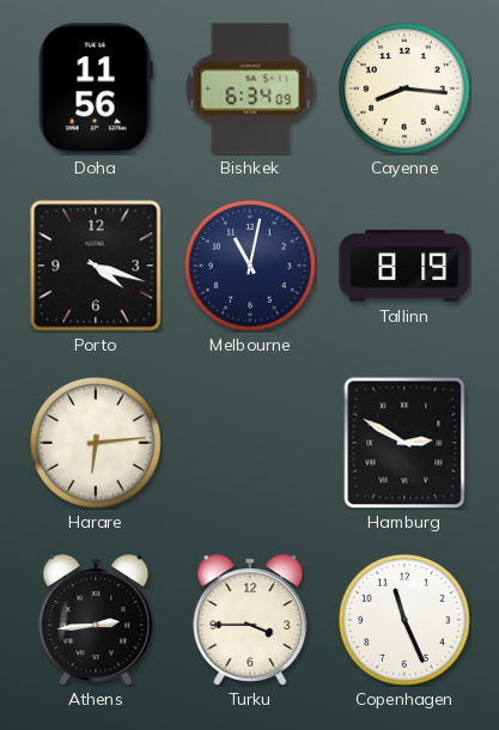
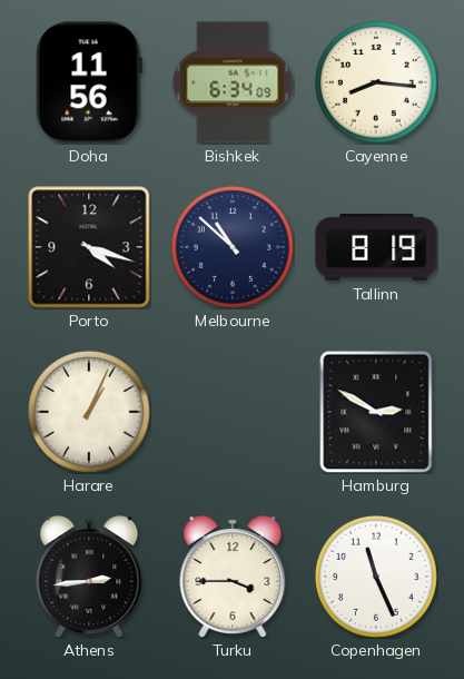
Melbourne: 11:02 -> 10:52 (233, 247)
Harare: 6:14 -> 1:04 (89, 412)
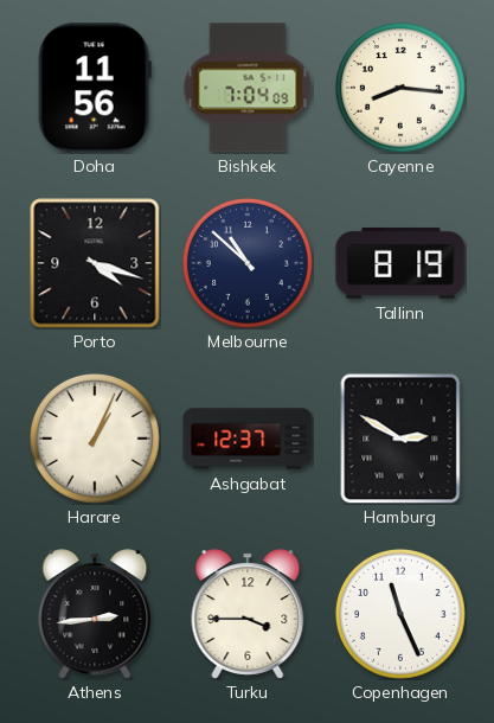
Bishkek: 6:34 -> 7:04 (248, 88)
Ashgabat: none -> 12:37 (248, 439)
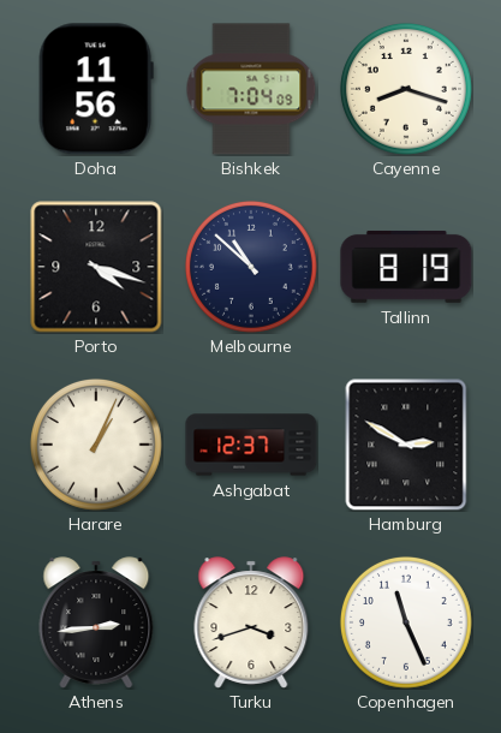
Cayenne: 8:16 -> 8:18 (406, 89)
Turku: 3:45 -> 3:42 (251, 622)
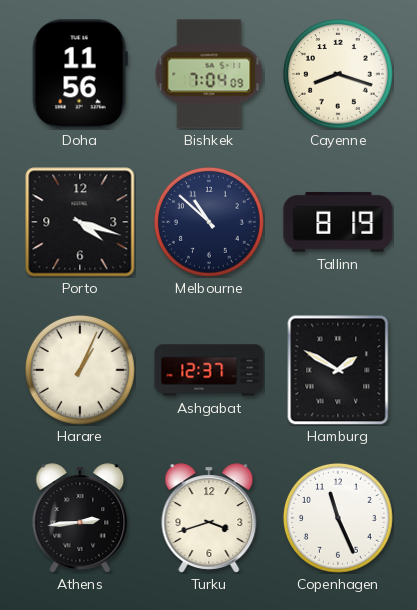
Hamburg: 2:50 -> 1:50 (338, 370)
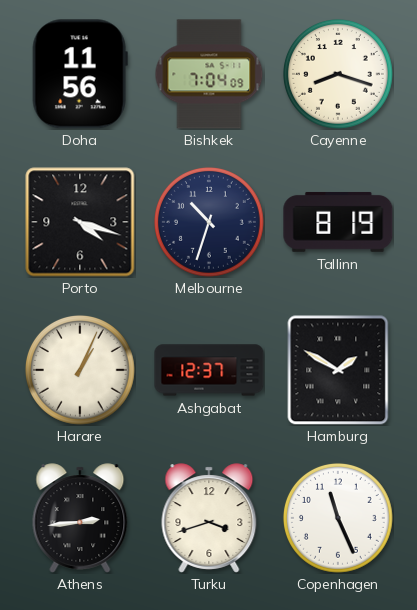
Melbourne: 10:52 -> 10:33 (209, 222)
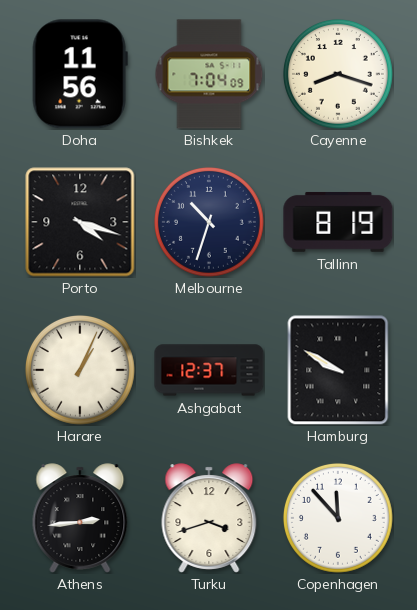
Hamburg: 1:50 -> 9:50 (338, 370)
Copenhagen: 11:26 -> 11:53 (338, 518)
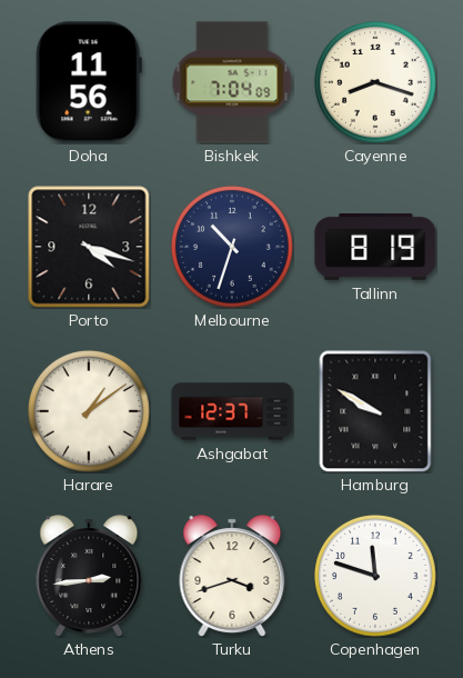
Harare: 1:04 -> 1:09 (89, 411)
Copenhagen: 11:53 -> 11:48 (375, 576)
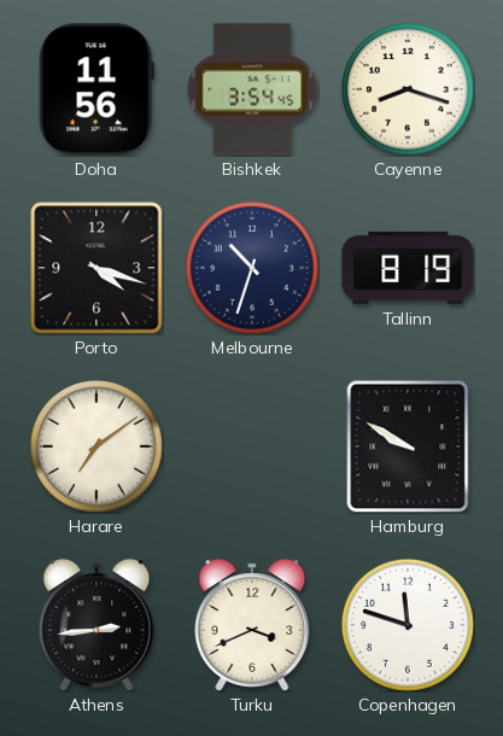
Bishkek: 7:04 -> 3:54 (252, 89)
Harare: 1:09 -> 7:09 (96, 446)
Ashgabat: 12:37 -> none (232, 411)
Turku: 3:42 -> 3:41 (252, 625)
